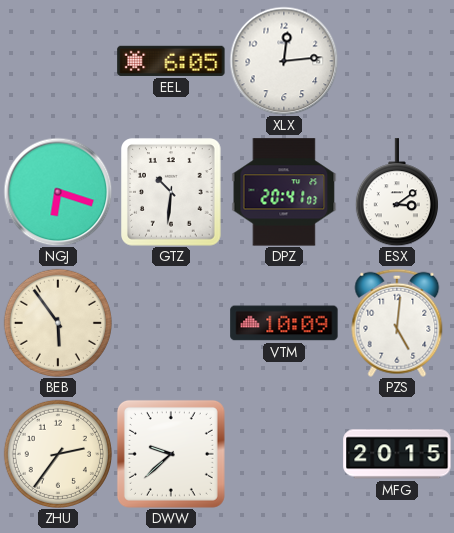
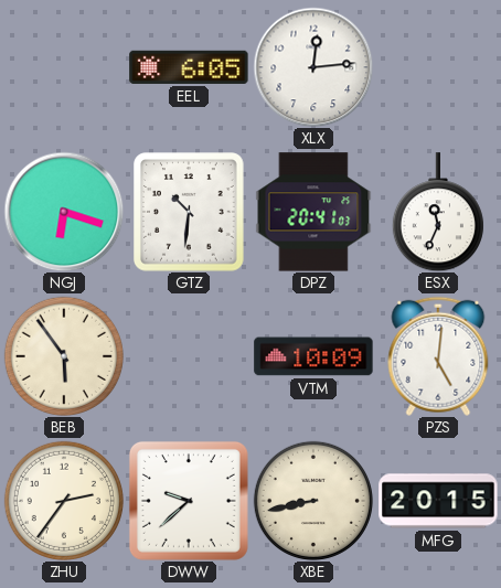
ESX: 3:09 -> 11:34 (438, 212)
XBE: none -> 8:43 (313, 501)
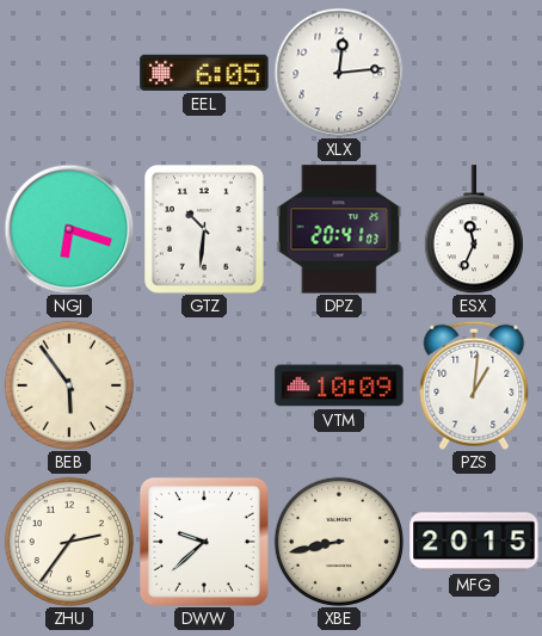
PZS: 5:01 -> 1:01 (474, 385)
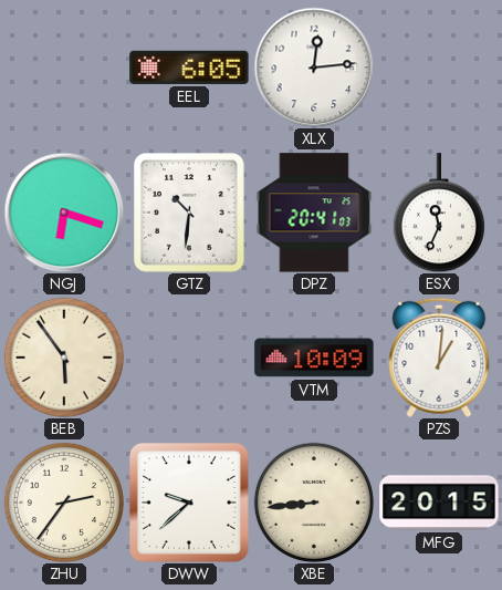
XBE: 8:43 -> 8:44 (314, 503)
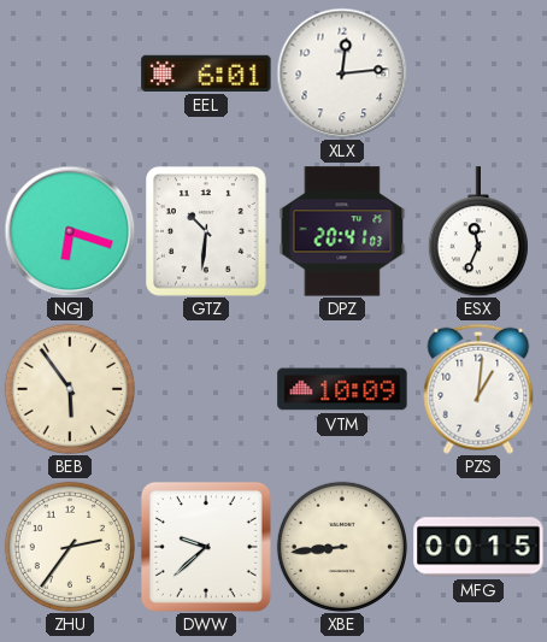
EEL: 6:05 -> 6:01 (206, 73)
MFG: 20:15 -> 00:15 (478, 547)
